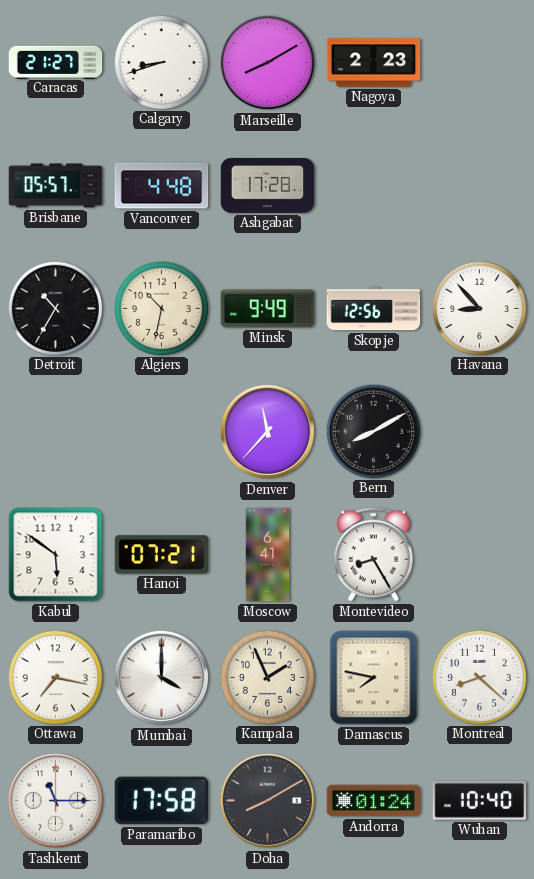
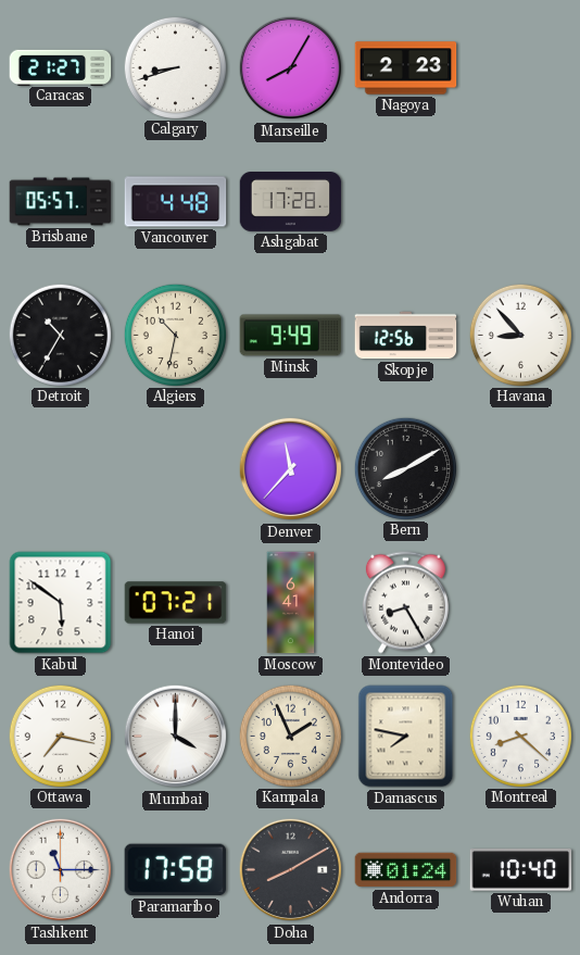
Marseille: 8:10 -> 8:05 (291, 68)
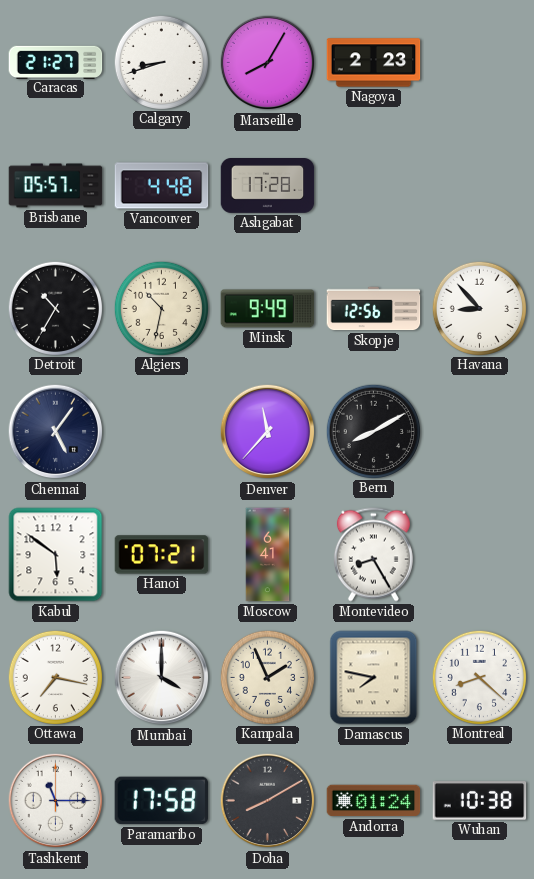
Chennai: none -> 5:06 (56, 432)
Wuhan: 10:40 -> 10:38 (480, 801)
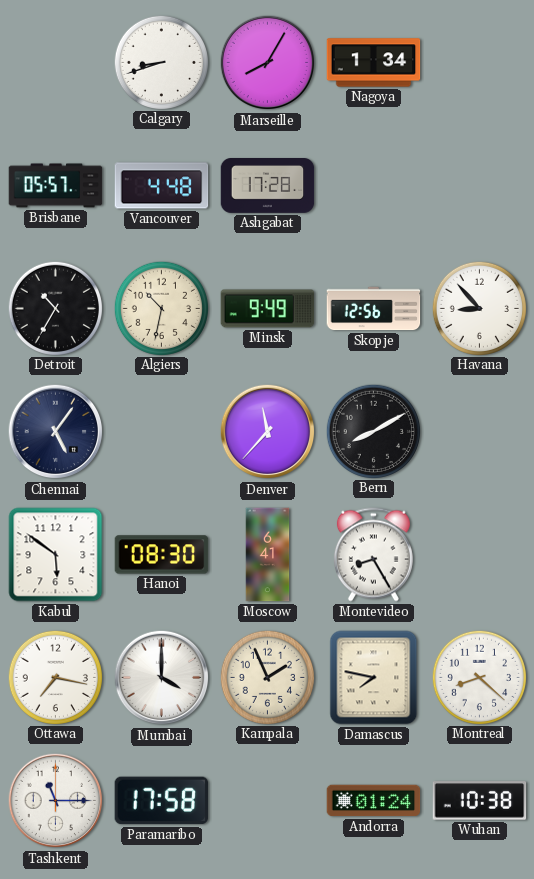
Caracas: 21:27 -> none (56, 62)
Nagoya: 2:23 -> 1:34 (374, 63)
Hanoi: 07:21 -> 08:30 (162, 555)
Doha: 8:10 -> none (268, 801)
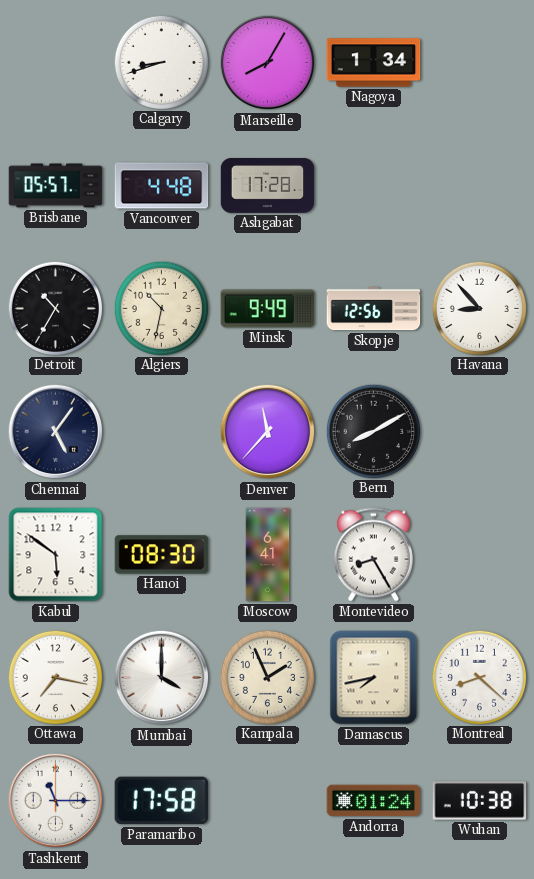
Damascus: 7:47 -> 7:43 (374, 678)
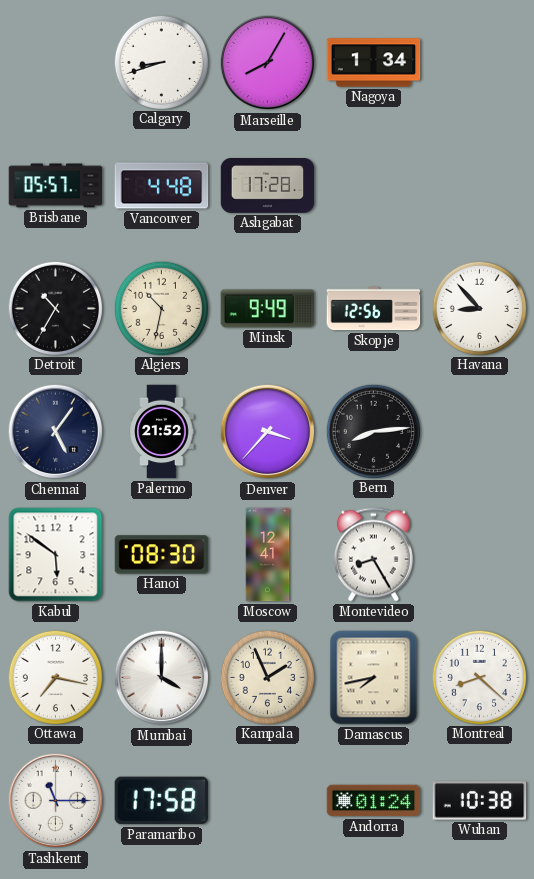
Palermo: none -> 21:52 (162, 432)
Denver: 11:37 -> 3:37 (268, 432)
Bern: 8:10 -> 8:14 (373, 431)
Moscow: 6:41 -> 12:41 (268, 555)
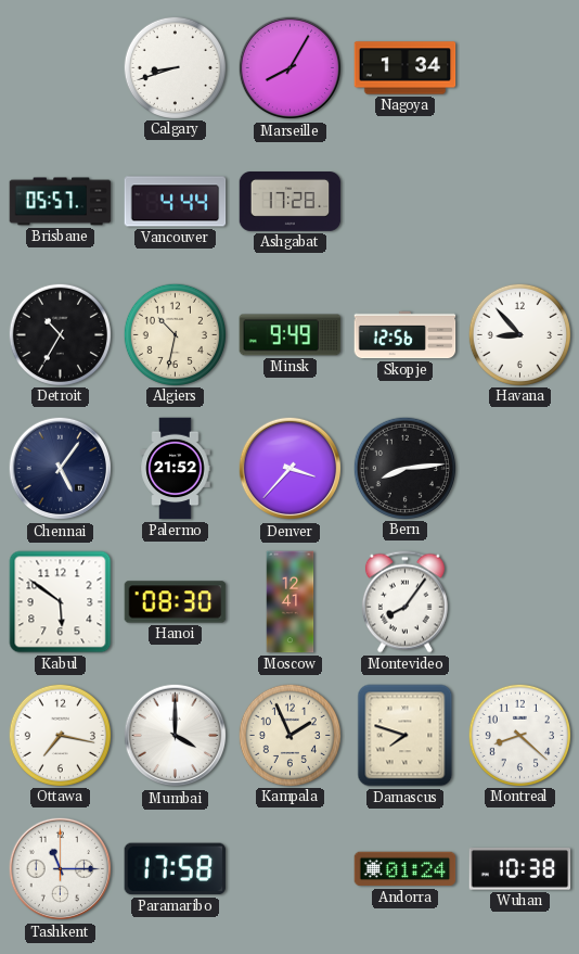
Vancouver: 4:48 -> 4:44 (176, 202)
Montevideo: 8:25 -> 8:06 (404, 602)
Damascus: 7:43 -> 7:48 (406, 736)
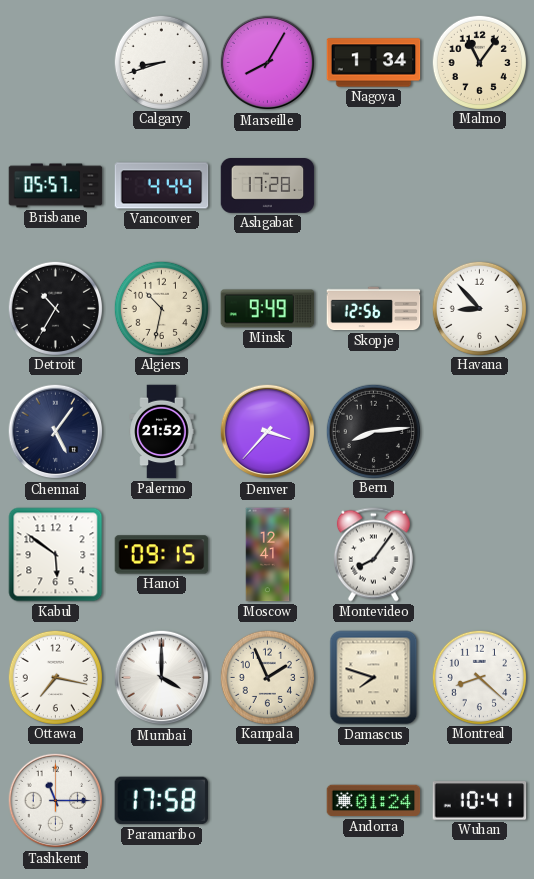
Malmo: none -> 11:06 (479, 62)
Hanoi: 08:30 -> 09:15 (162, 555)
Wuhan: 10:38 -> 10:41 (480, 801)
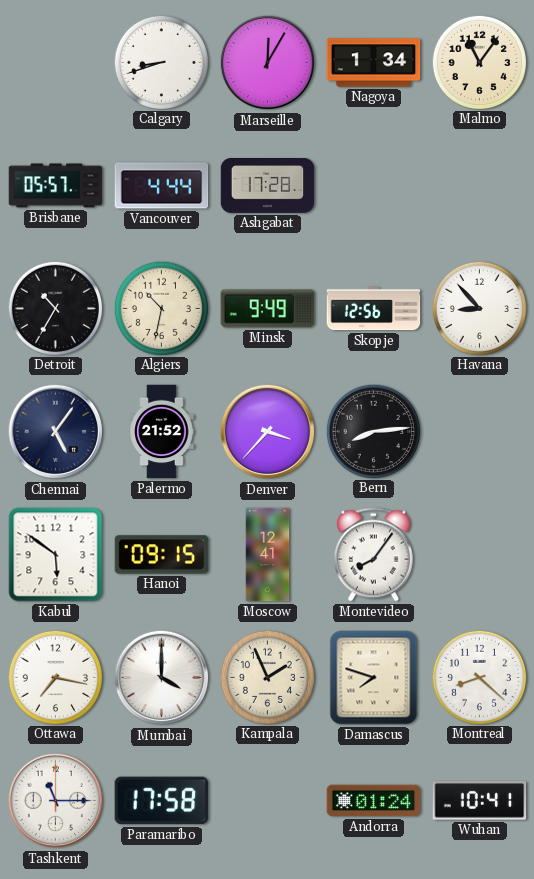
Marseille: 8:05 -> 12:05 (268, 63)
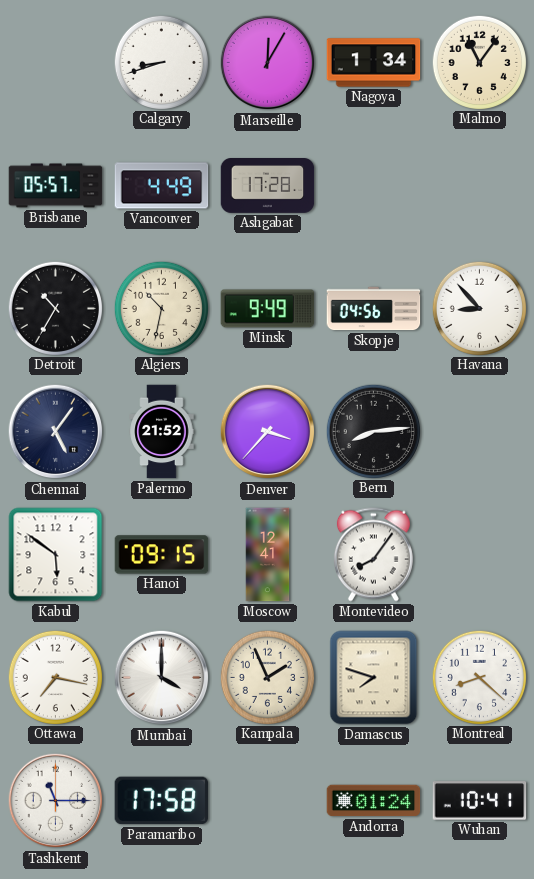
Vancouver: 4:44 -> 4:49 (162, 186)
Skopje: 12:56 -> 04:56 (374, 309)
